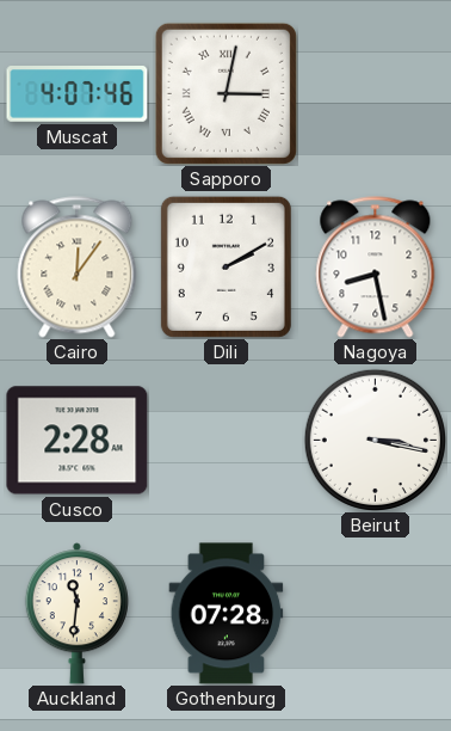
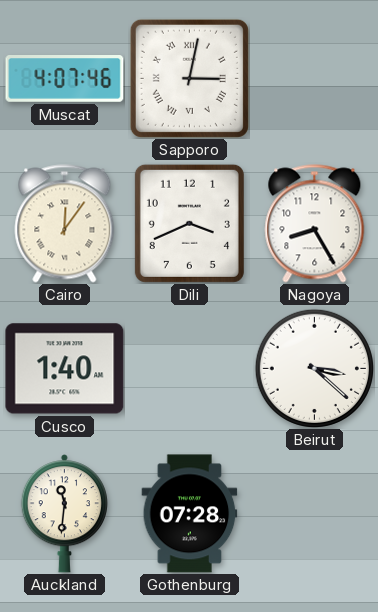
Dili: 2:10 -> 3:41 (189, 223)
Nagoya: 8:28 -> 8:25 (315, 224)
Cusco: 2:28 -> 1:40 (65, 369)
Beirut: 3:17 -> 3:22 (314, 368)
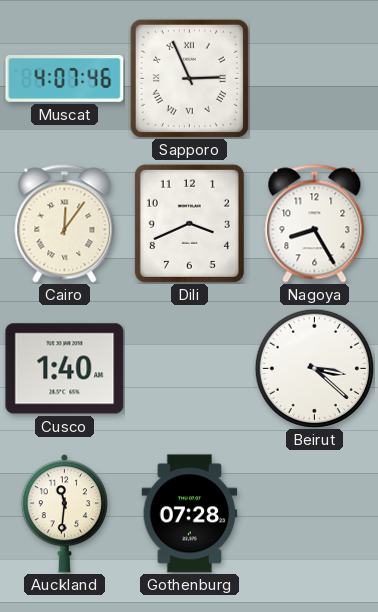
Sapporo: 3:02 -> 2:56 (189, 78)
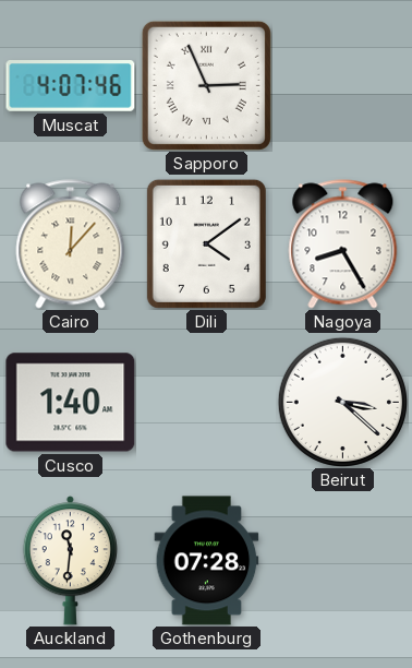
Cairo: 12:06 -> 12:07 (71, 244)
Dili: 3:41 -> 4:09 (206, 243)
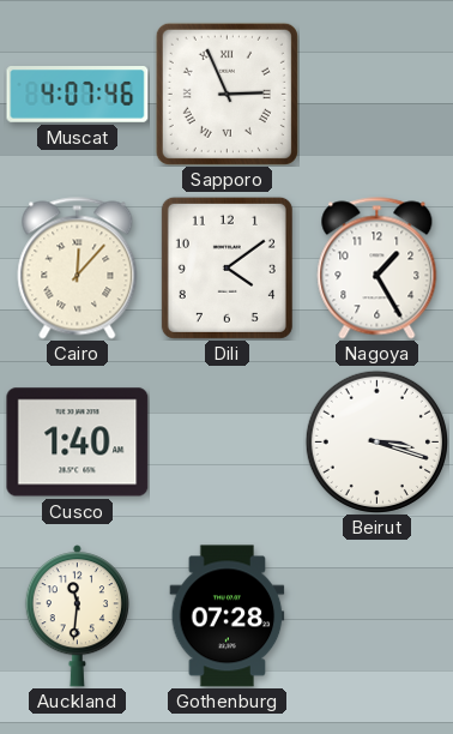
Nagoya: 8:25 -> 1:25 (377, 269)
Beirut: 3:22 -> 3:18 (376, 441)
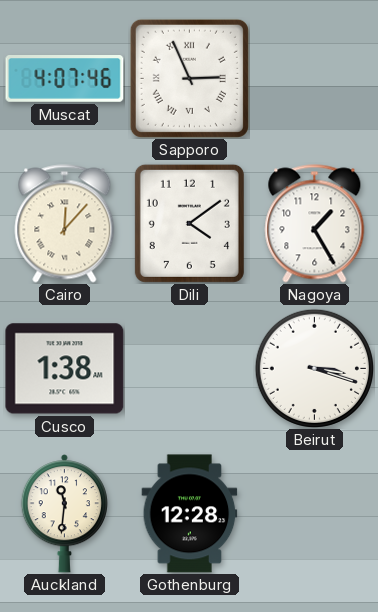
Cusco: 1:40 -> 1:38 (65, 369)
Gothenburg: 07:28 -> 12:28 (190, 514)
